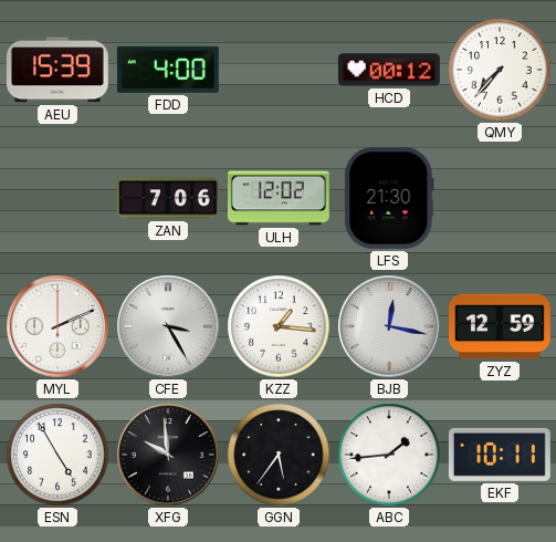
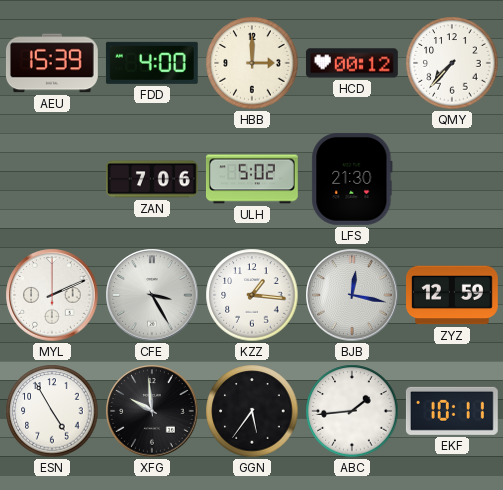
HBB: none -> 3:00 (252, 63)
ULH: 12:02 -> 5:02 (252, 179)
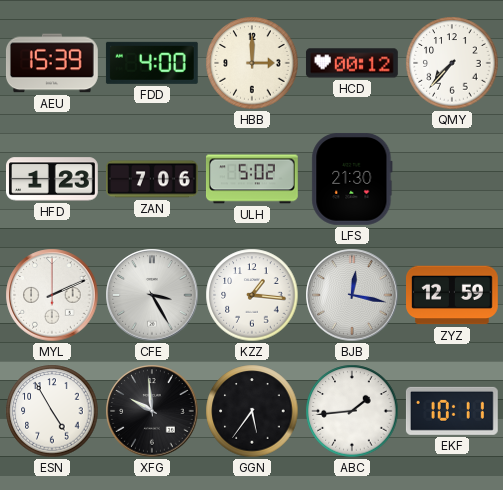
HFD: none -> 1:23 (53, 179)
